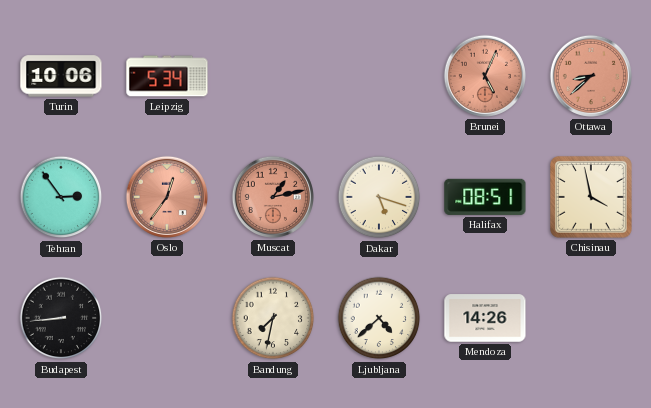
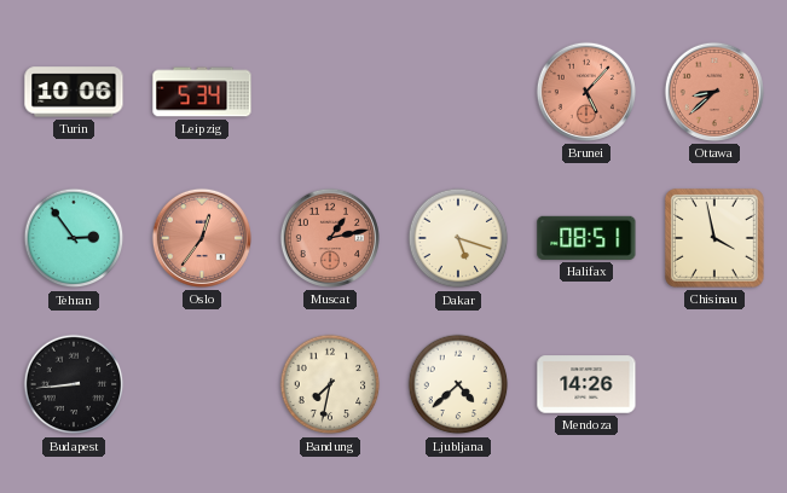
Brunei: 5:04 -> 5:07 (586, 92)
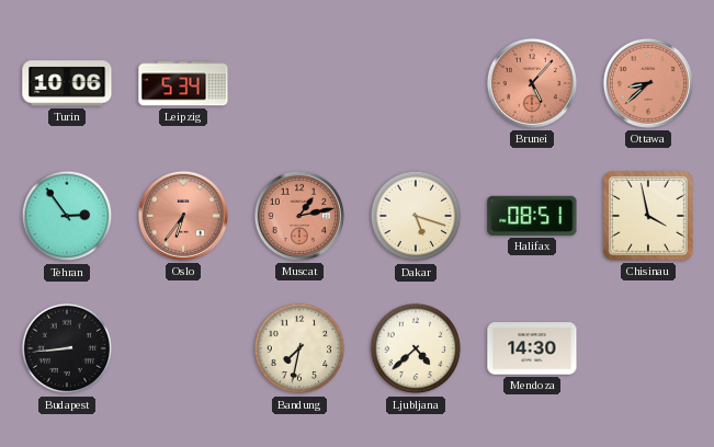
Oslo: 12:36 -> 6:36 (183, 216)
Mendoza: 14:26 -> 14:30 (532, 348)
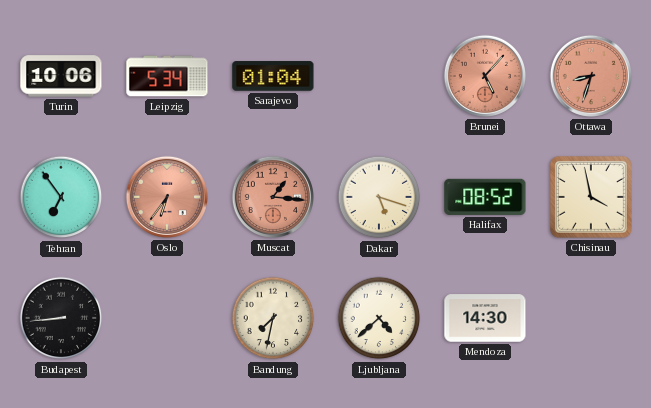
Sarajevo: none -> 01:04 (273, 76)
Ottawa: 8:38 -> 8:33 (591, 76)
Tehran: 2:54 -> 6:54 (61, 197)
Muscat: 1:13 -> 1:16 (273, 197)
Halifax: 08:51 -> 08:52 (485, 197)
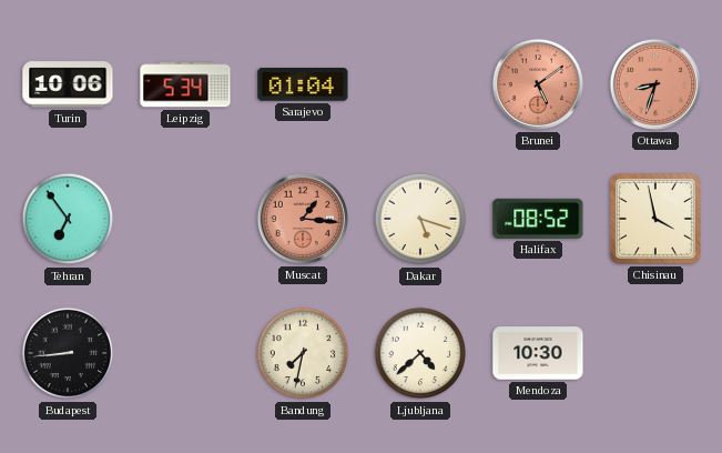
Brunei: 5:07 -> 5:09 (538, 84)
Oslo: 6:36 -> none (167, 197)
Mendoza: 14:30 -> 10:30 (538, 353)
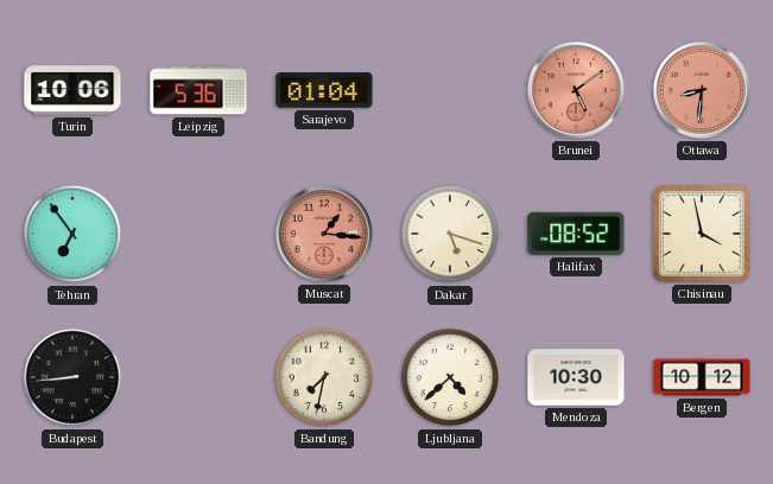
Leipzig: 5:34 -> 5:36 (198, 90)
Ottawa: 8:33 -> 8:31 (702, 90)
Bergen: none -> 10:12 (702, 377)
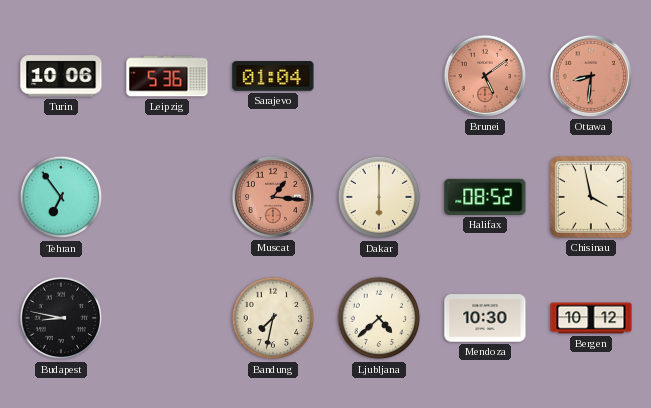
Dakar: 5:18 -> 6:00 (379, 197)
Budapest: 8:44 -> 8:47 (61, 318)
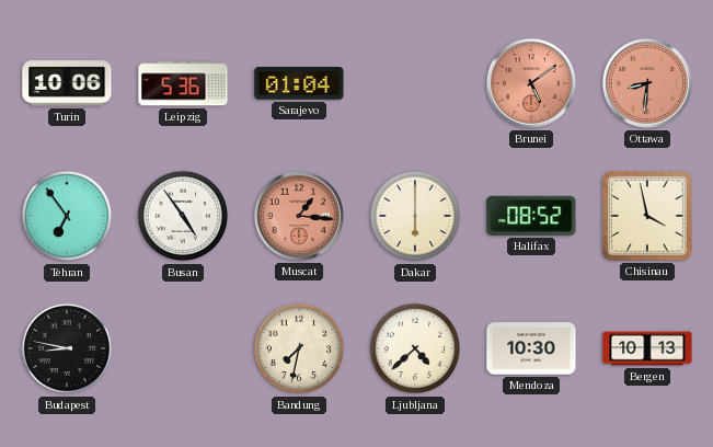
Busan: none -> 4:54 (183, 216)
Bergen: 10:12 -> 10:13 (647, 348)
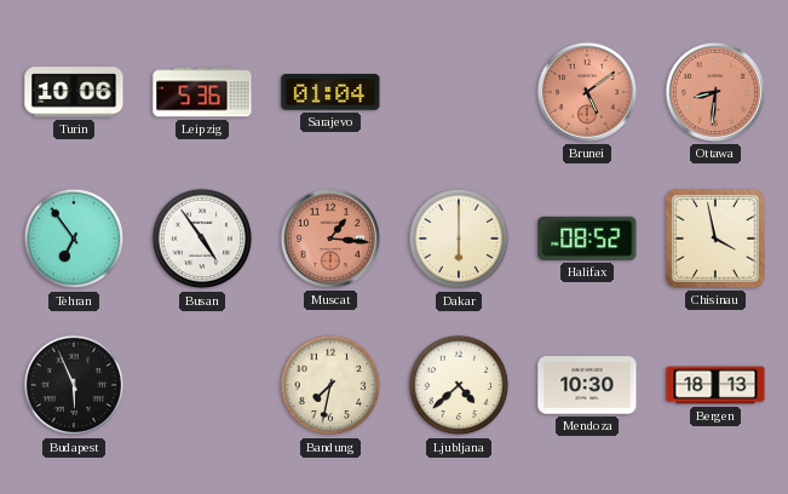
Budapest: 8:47 -> 5:56 (74, 385)
Bergen: 10:13 -> 18:13 (715, 385)
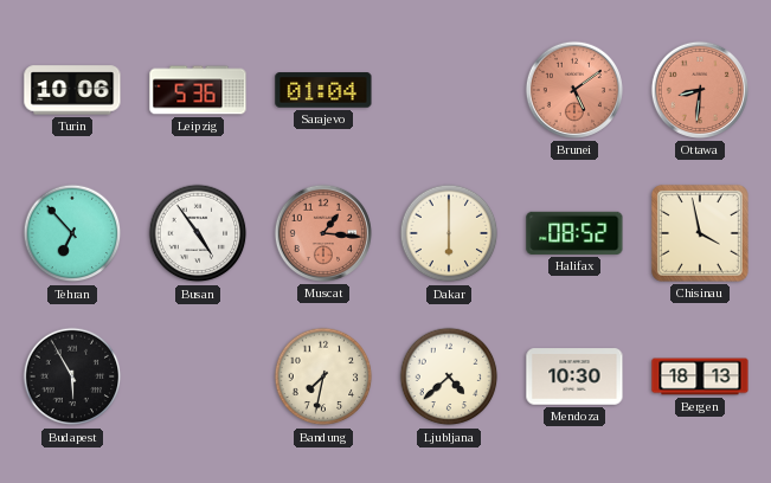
Tehran: 6:54 -> 6:53 (72, 233)
Budapest: 5:56 -> 5:55 (72, 376)
